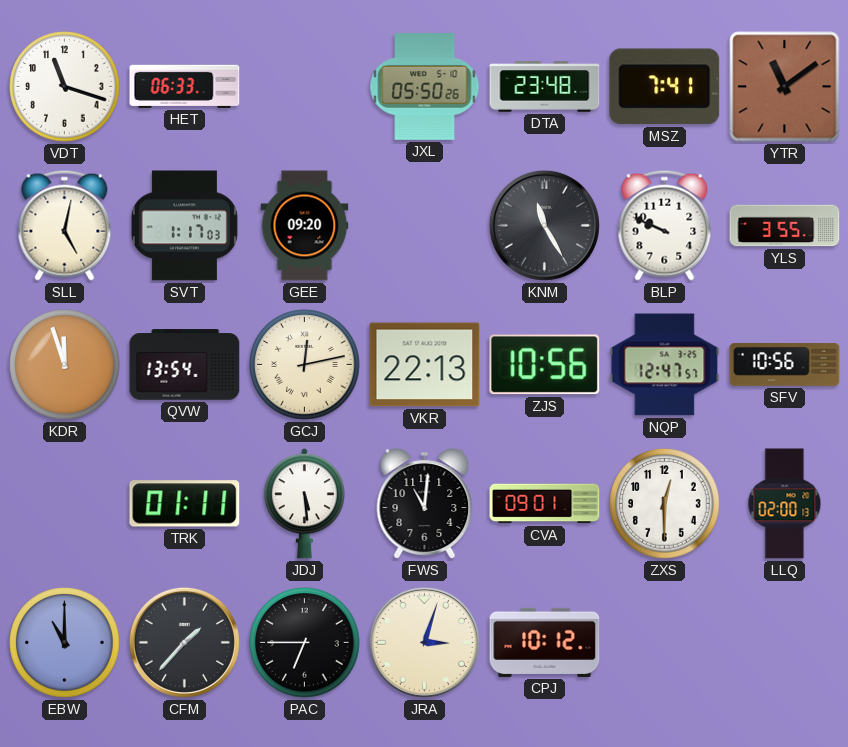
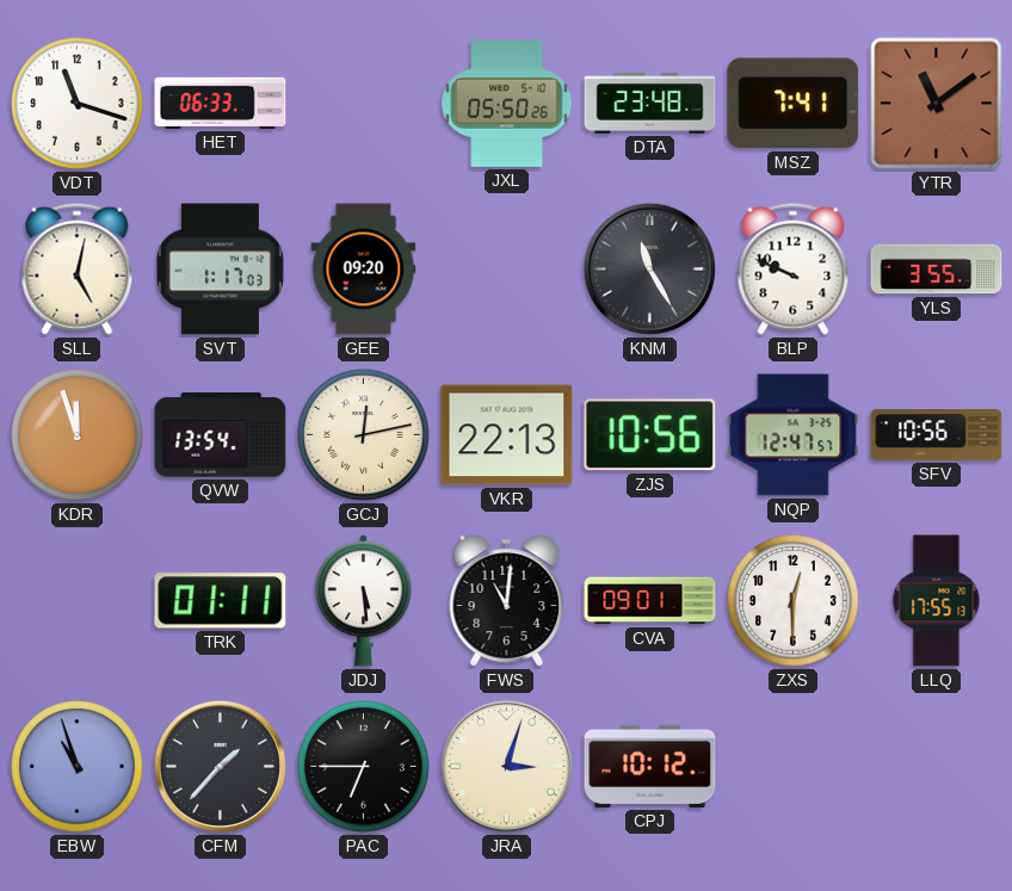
LLQ: 02:00 -> 17:55 (937, 601)
EBW: 11:00 -> 10:57 (78, 767)
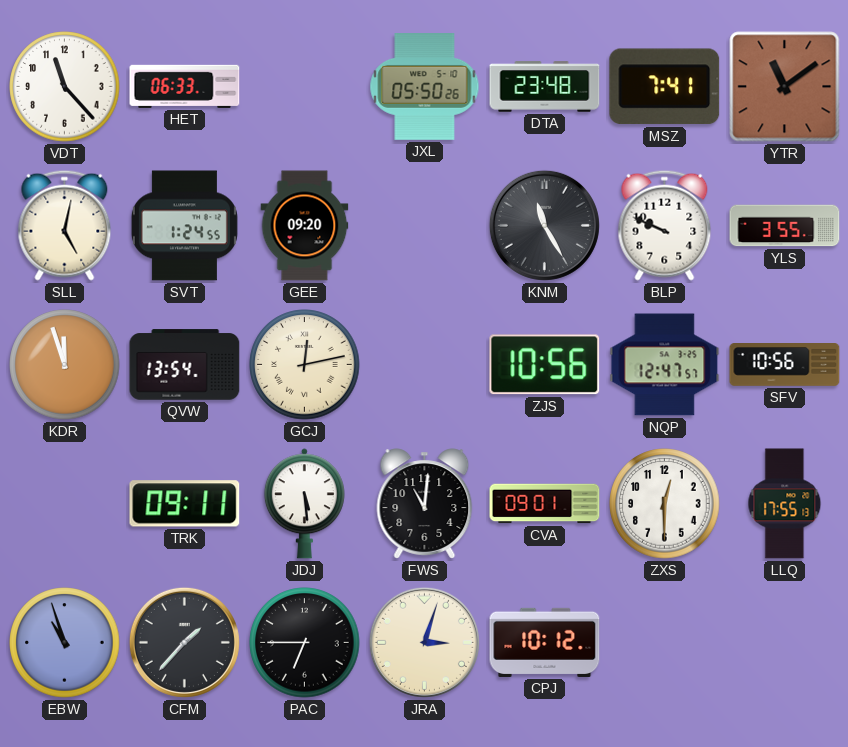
VDT: 11:18 -> 11:23 (65, 87)
SVT: 1:17 -> 1:24 (184, 226)
VKR: 22:13 -> none (507, 435)
TRK: 01:11 -> 09:11 (185, 504)
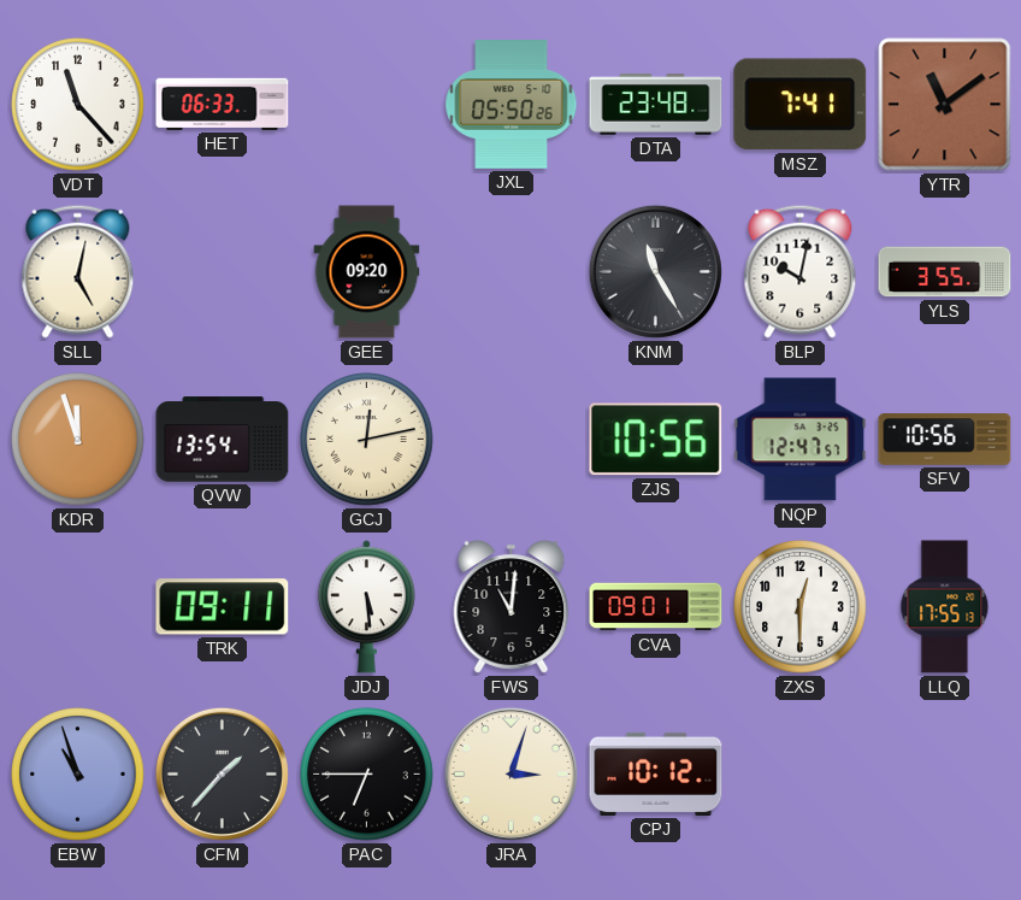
SVT: 1:24 -> none (184, 226)
BLP: 9:49 -> 10:02 (801, 271)
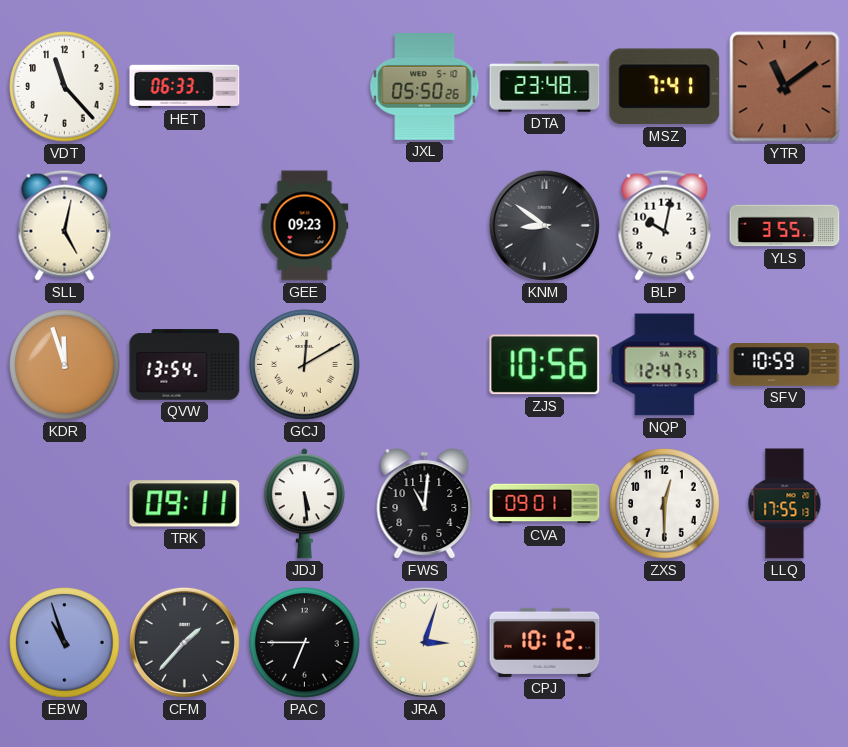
GEE: 09:20 -> 09:23 (305, 226)
KNM: 11:25 -> 8:51 (544, 225)
GCJ: 12:13 -> 12:10 (305, 365)
SFV: 10:56 -> 10:59 (785, 365)
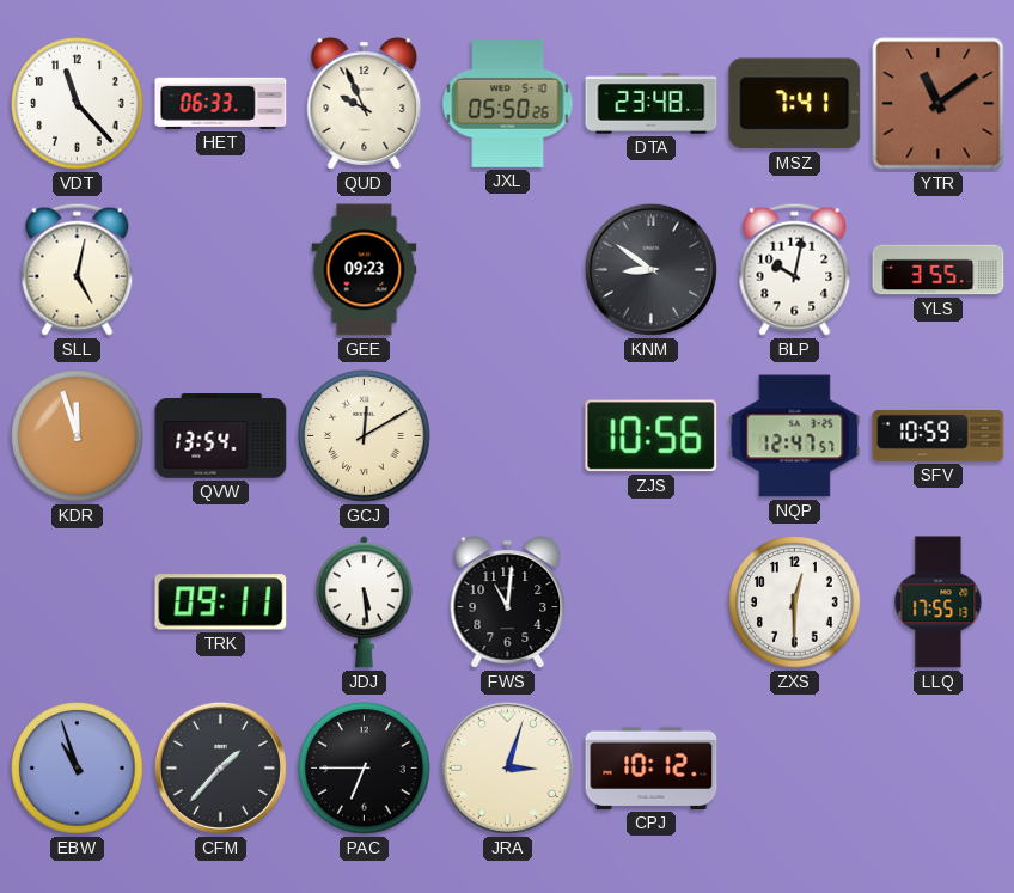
QUD: none -> 9:56 (365, 104)
CVA: 09:01 -> none (545, 504)
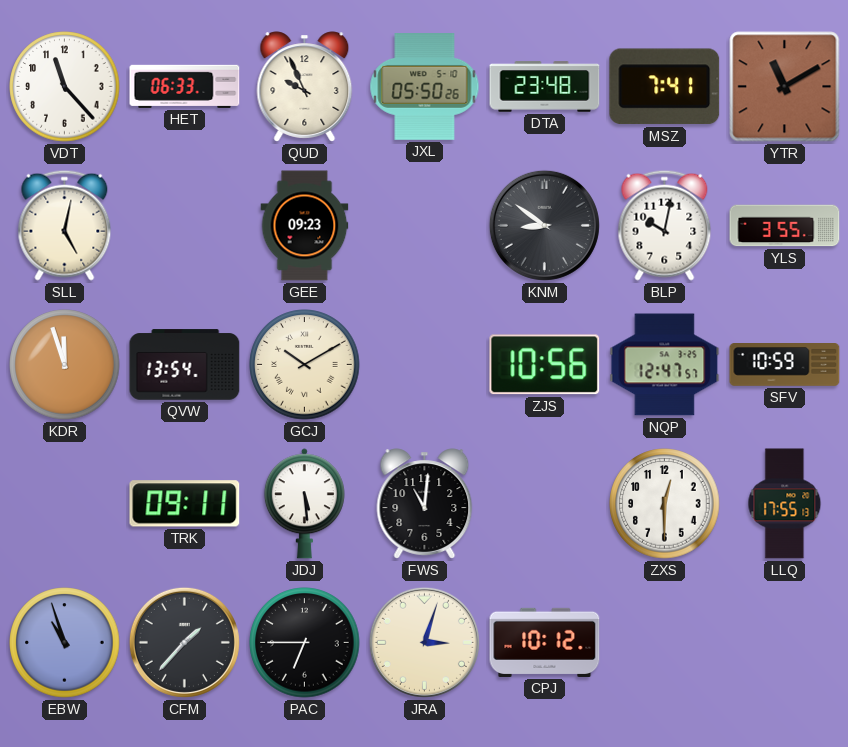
YTR: 11:09 -> 11:10 (785, 87)
GCJ: 12:10 -> 10:10 (305, 365)
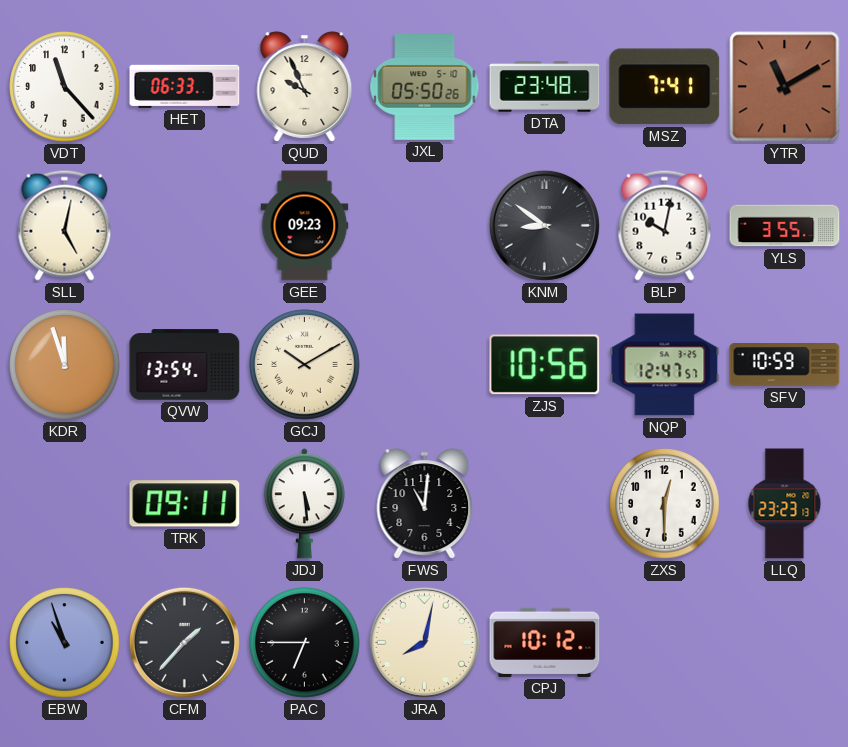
LLQ: 17:55 -> 23:23 (785, 504)
JRA: 3:03 -> 8:02 (424, 642)
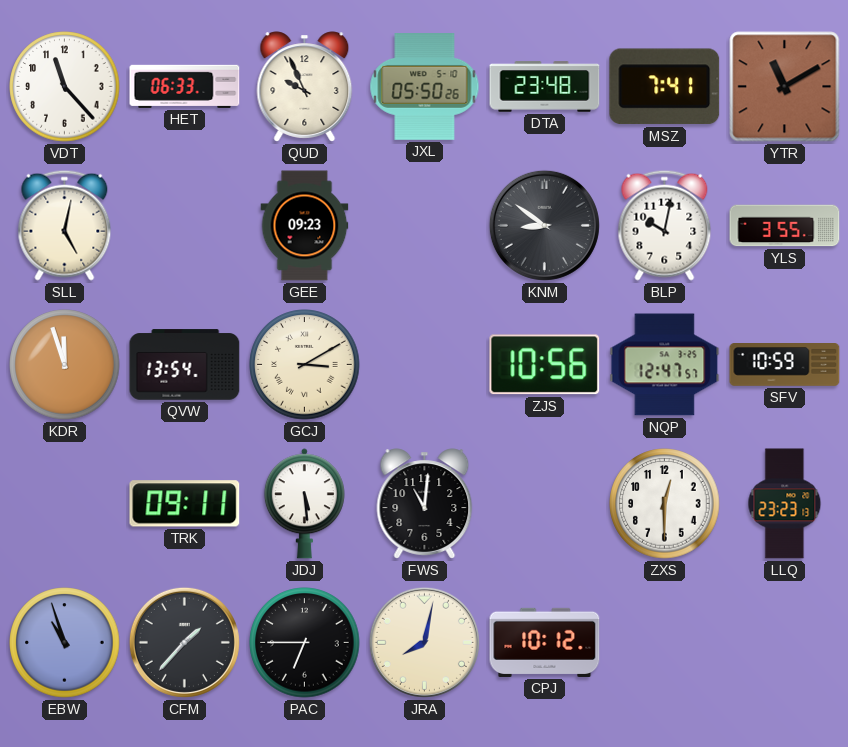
GCJ: 10:10 -> 3:10 (305, 365)
